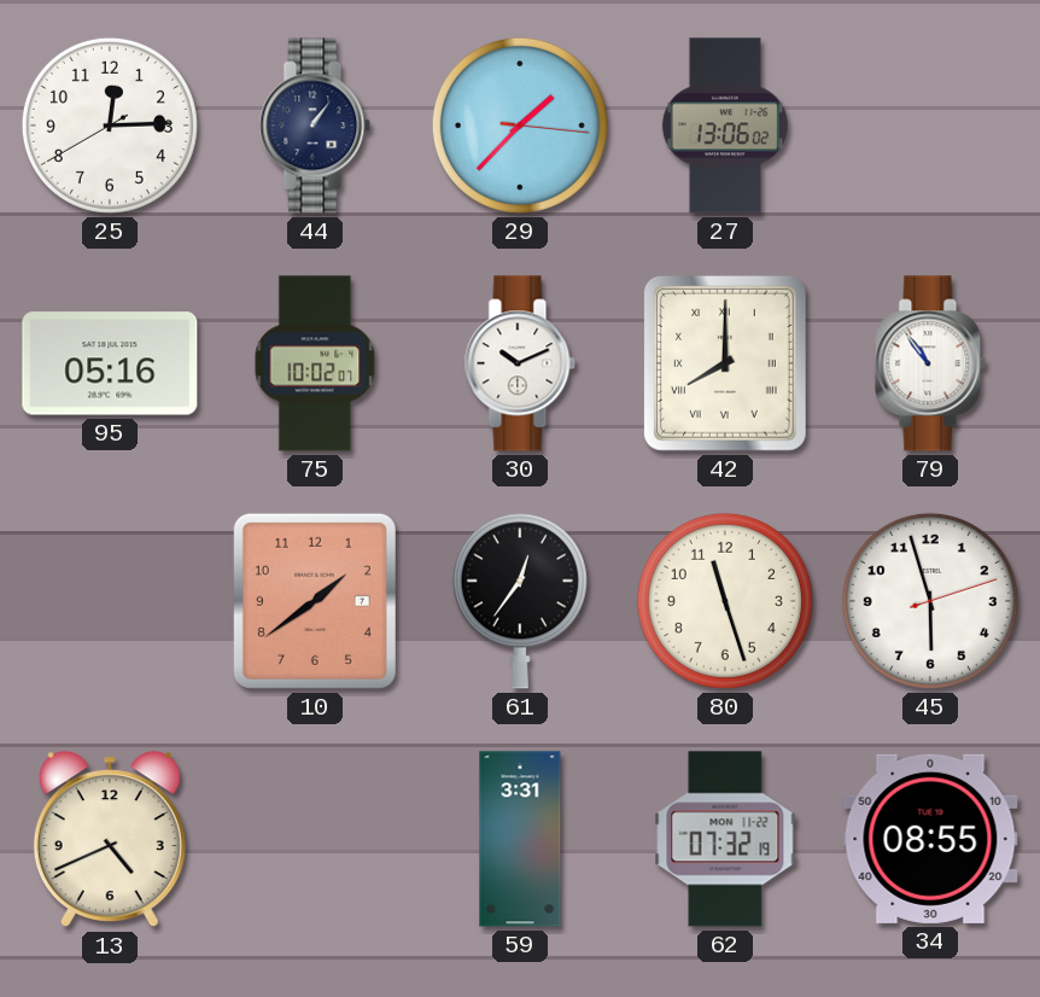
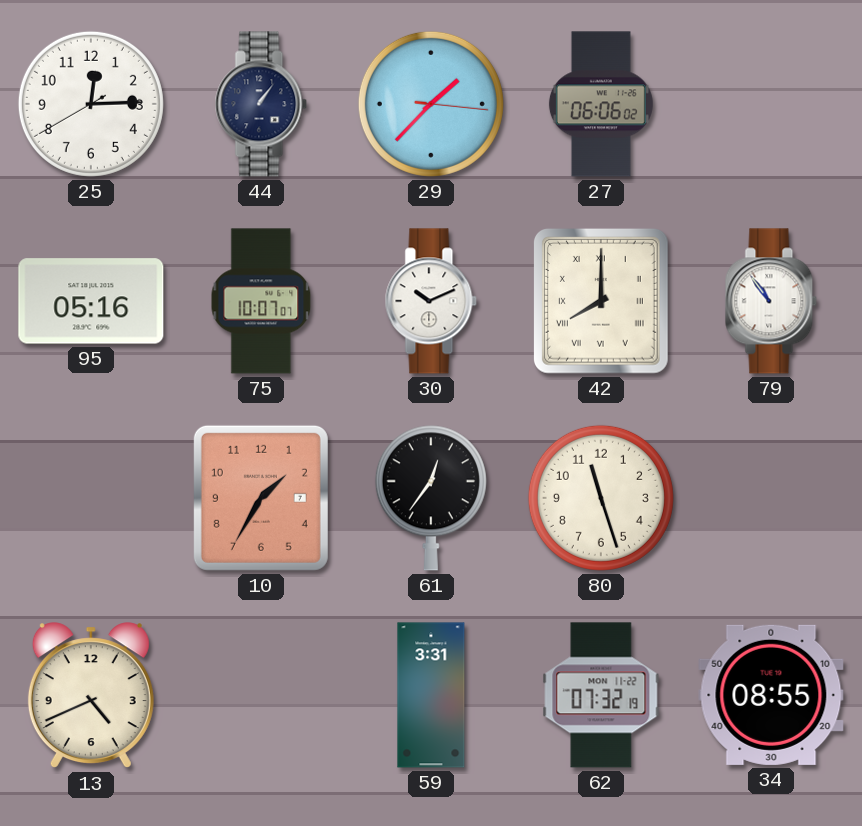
27: 13:06 -> 06:06 (601, 104)
75: 10:02 -> 10:07 (261, 301)
10: 1:39 -> 1:35 (261, 498)
45: 5:57 -> none (930, 601)
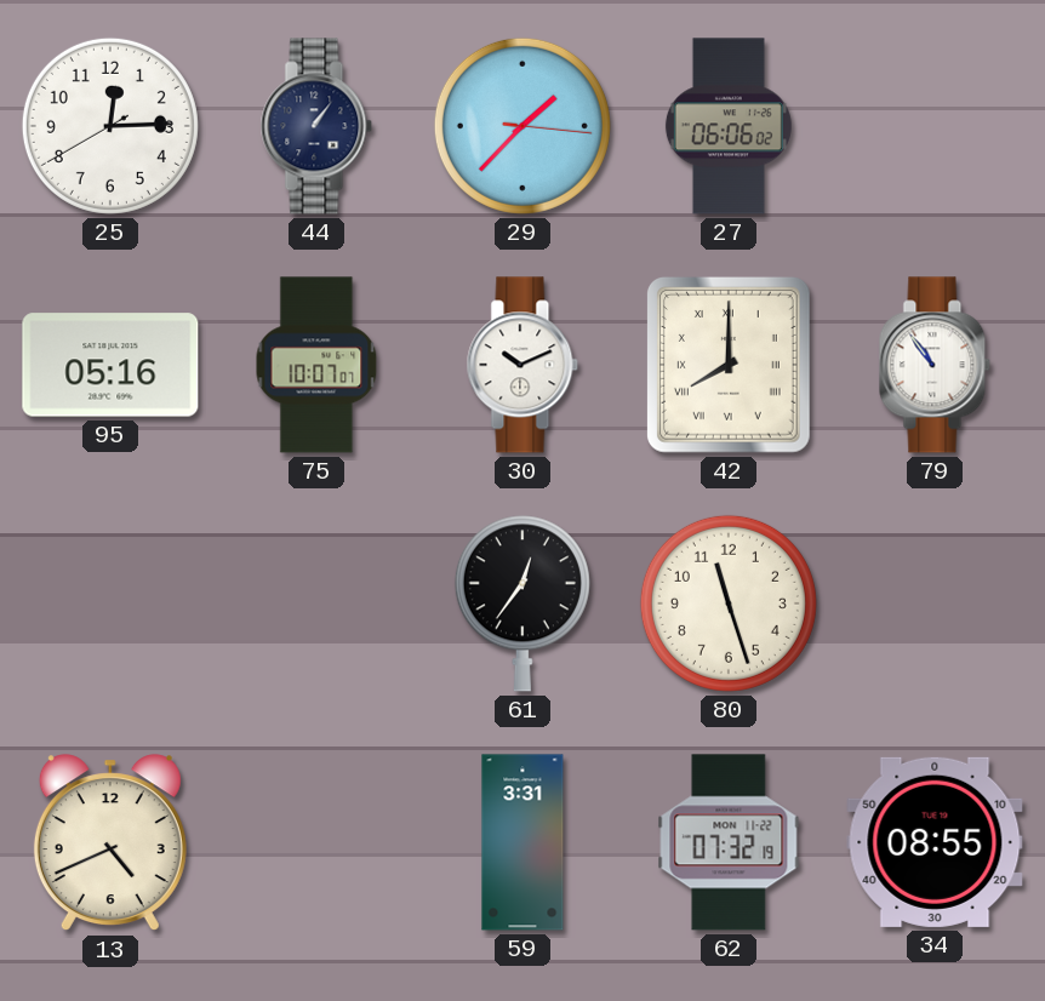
10: 1:35 -> none (261, 498)
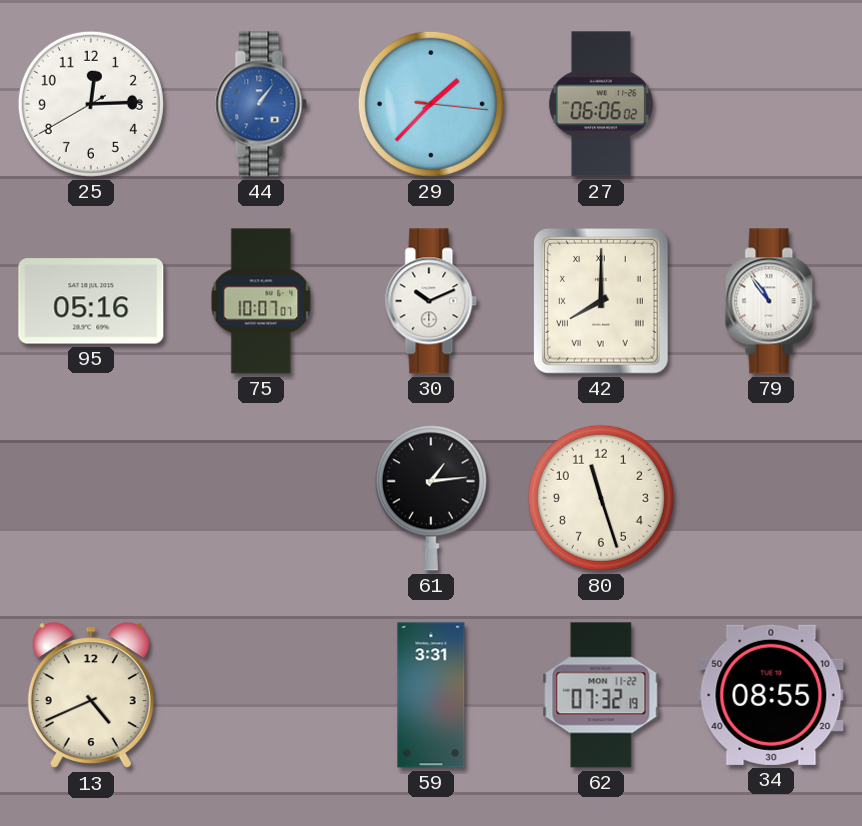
44 dial: navy -> blue (261, 104)
61: 12:36 -> 1:14 (431, 498)
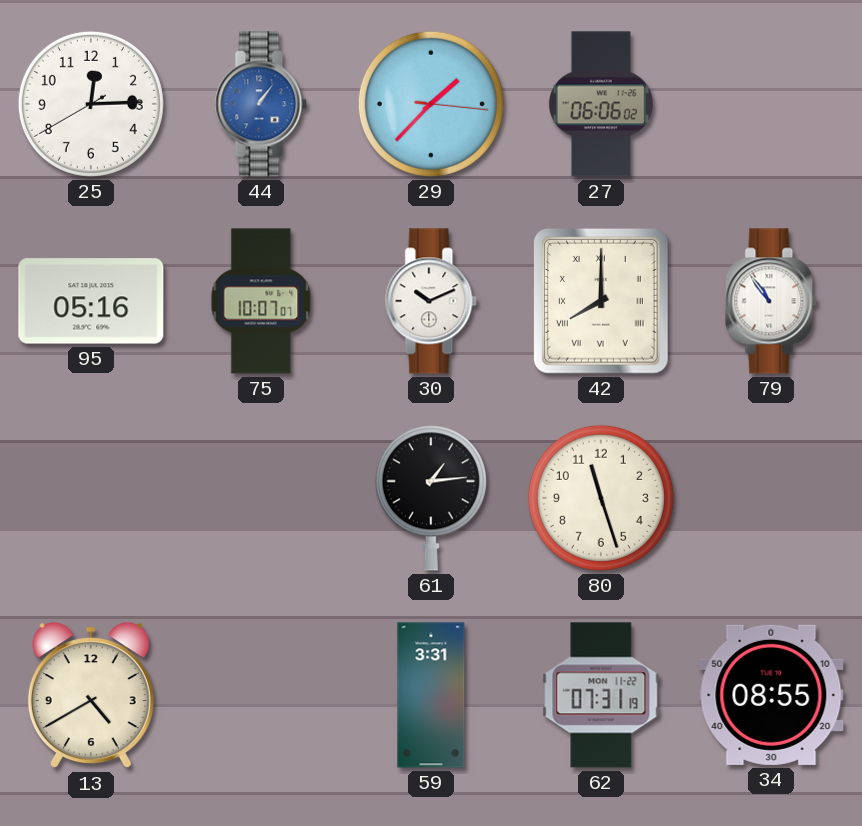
13: 4:41 -> 4:40 (91, 696)
62: 07:32 -> 07:31 (601, 695)
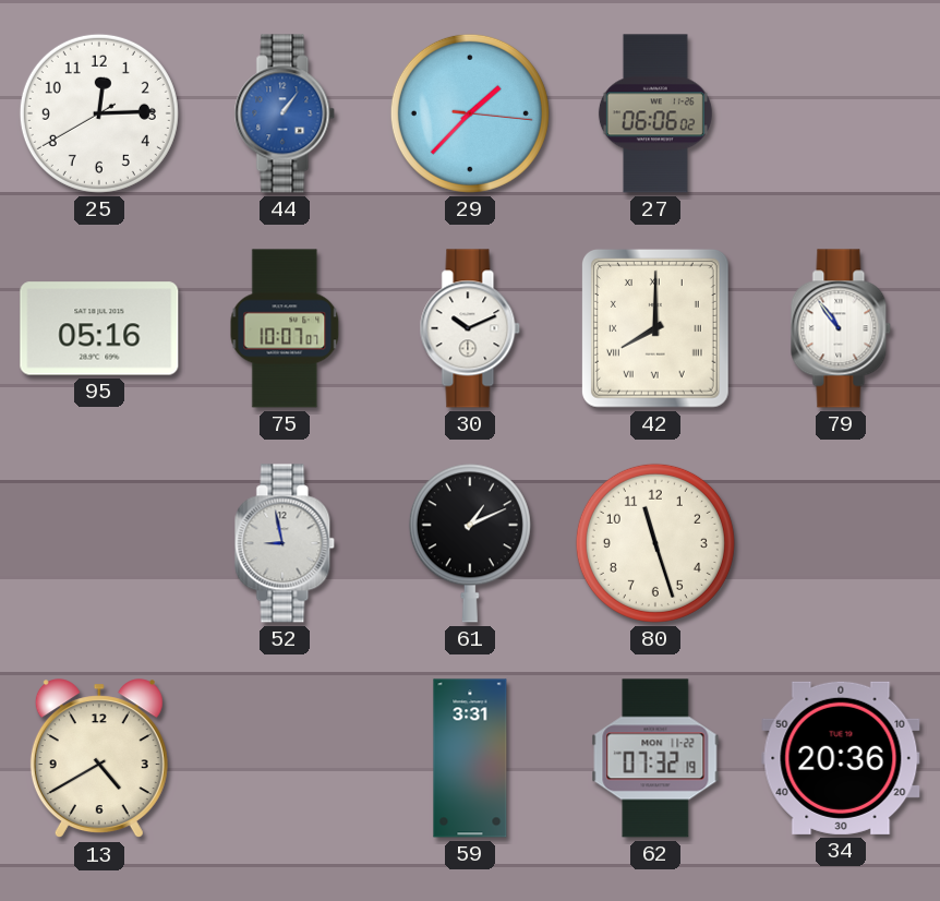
52: none -> 8:58 (285, 543)
61: 1:14 -> 1:11 (470, 543)
62: 07:31 -> 07:32 (655, 758)
34: 08:55 -> 20:36 (841, 758)
